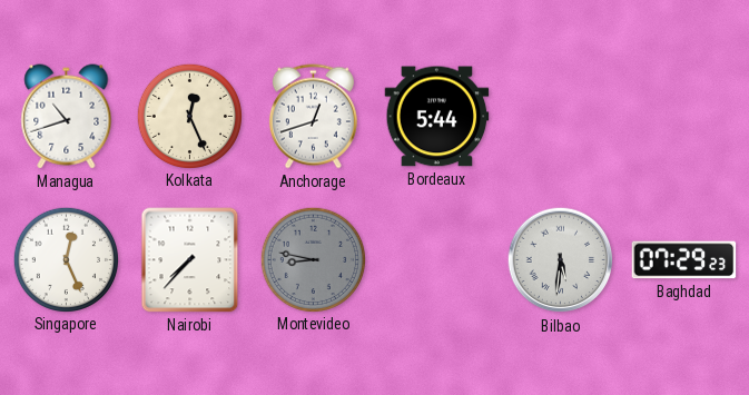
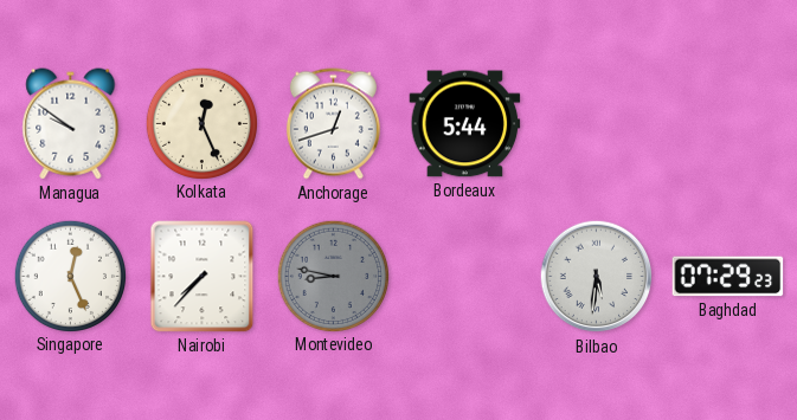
Managua: 10:42 -> 9:51 (71, 124)
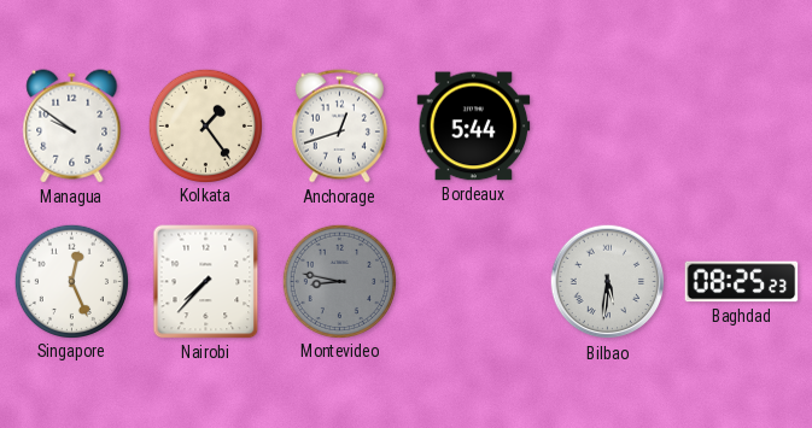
Kolkata: 12:26 -> 1:24 (205, 125)
Baghdad: 07:29 -> 08:25 (742, 282)
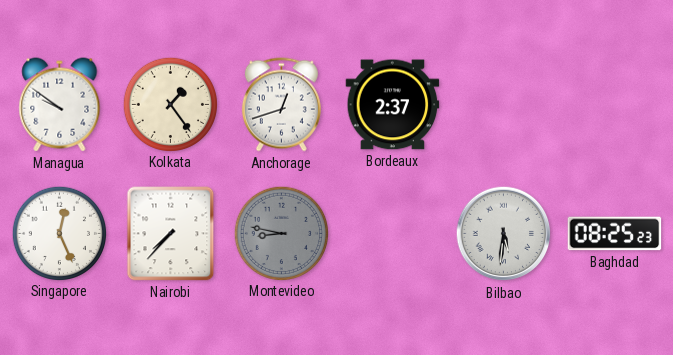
Bordeaux: 5:44 -> 2:37 (393, 105)
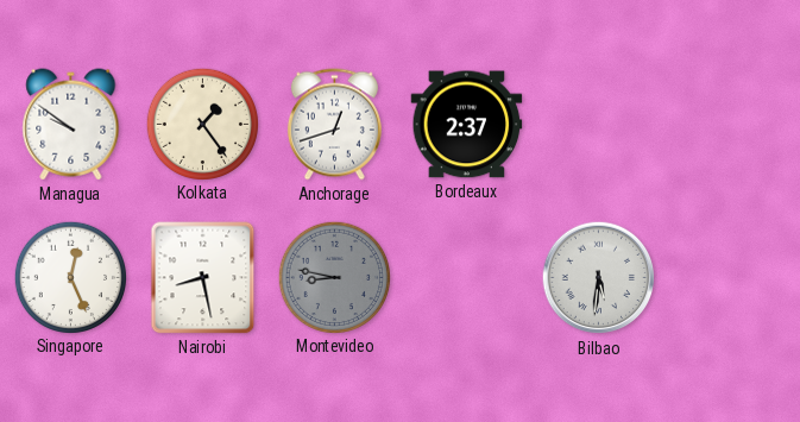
Nairobi: 7:37 -> 8:28 (203, 278)
Baghdad: 08:25 -> none (615, 234)
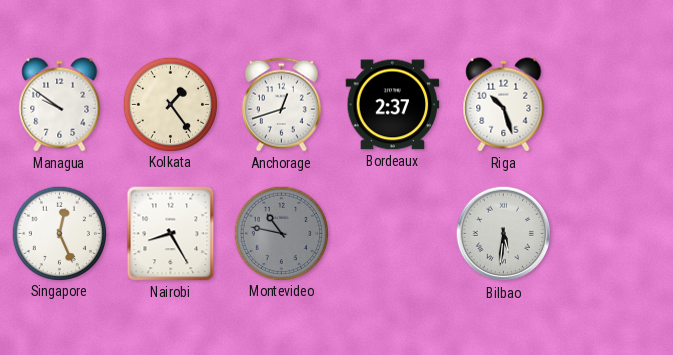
Riga: none -> 10:27 (504, 105)
Nairobi: 8:28 -> 8:25 (171, 234)
Montevideo: 8:47 -> 10:47 (281, 233)
